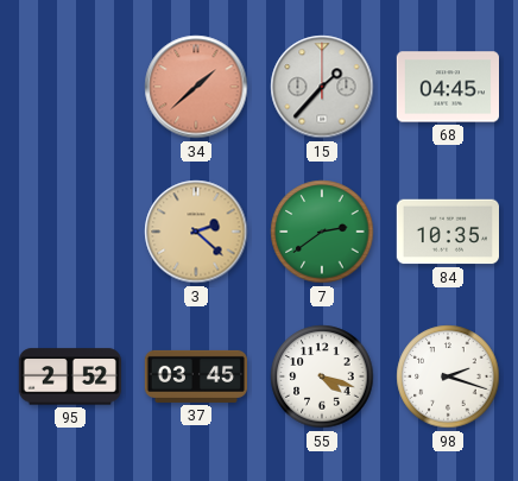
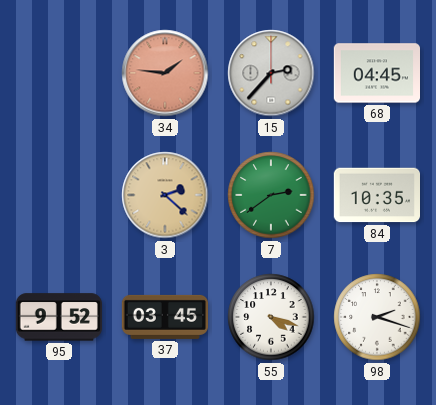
34: 1:38 -> 1:46 (165, 73)
15: 1:37 -> 2:37 (271, 73)
95: 2:52 -> 9:52 (59, 317)
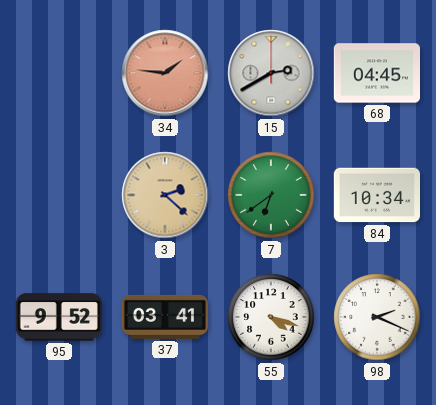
15: 2:37 -> 2:40 (271, 73)
7: 2:39 -> 6:39 (271, 195)
84: 10:35 -> 10:34 (376, 195)
37: 03:45 -> 03:41 (164, 317)
98: 2:18 -> 2:19 (377, 317)
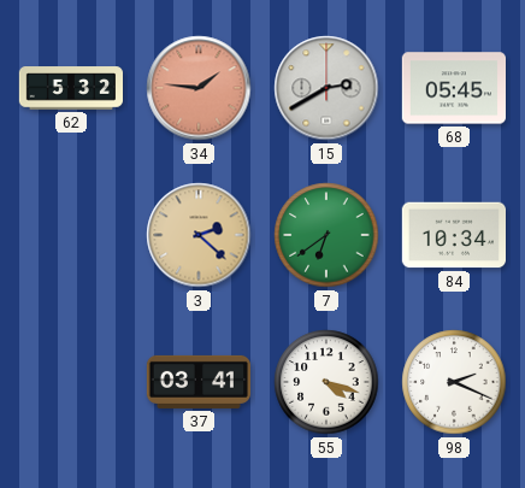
62: none -> 5:32 (70, 88)
68: 04:45 -> 05:45 (453, 88)
95: 9:52 -> none (59, 317)
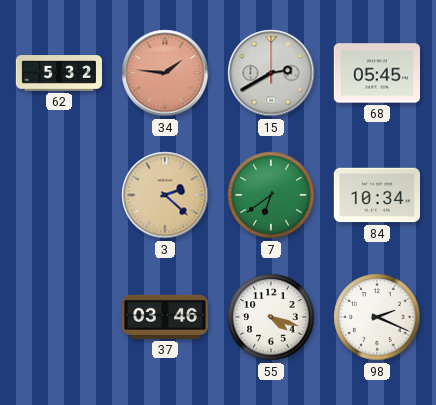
37: 03:41 -> 03:46 (164, 317)
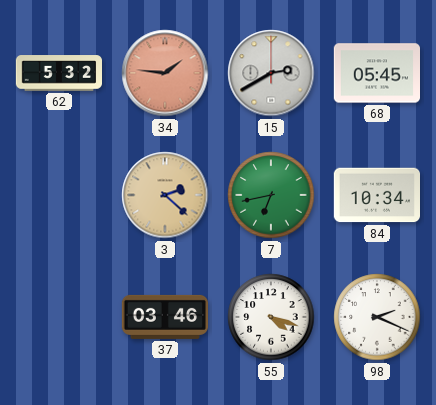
7: 6:39 -> 6:43 (271, 195)
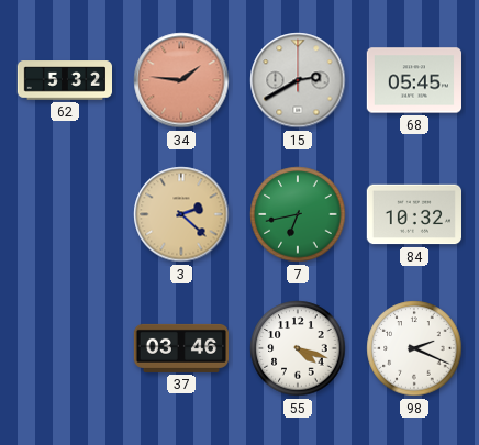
84: 10:34 -> 10:32 (413, 214)
